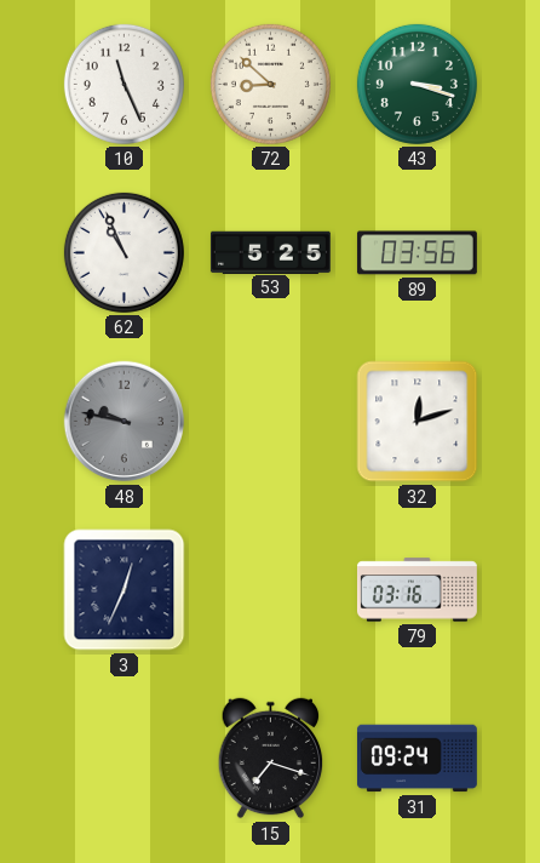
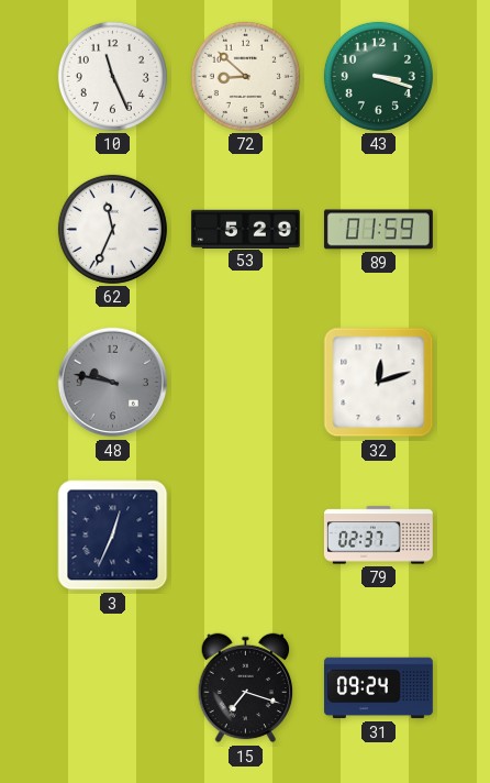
62: 10:56 -> 11:34 (112, 229)
53: 5:25 -> 5:29 (245, 229)
89: 03:56 -> 01:59 (378, 230)
79: 03:16 -> 02:37 (378, 536)
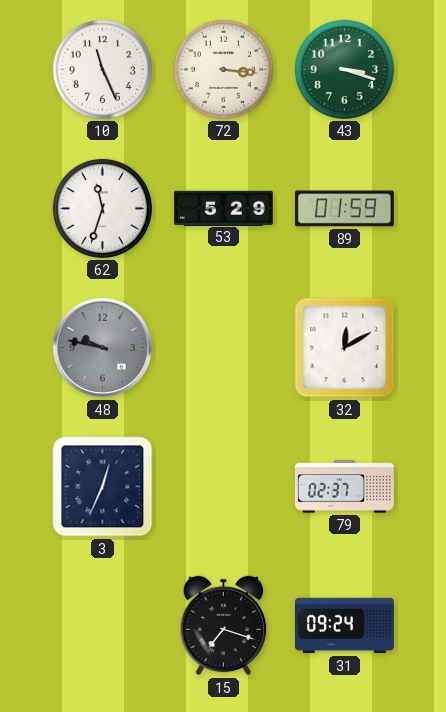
72: 8:52 -> 3:16 (223, 69)
62: 11:34 -> 11:33 (102, 208)
32: 12:12 -> 12:10 (345, 348)
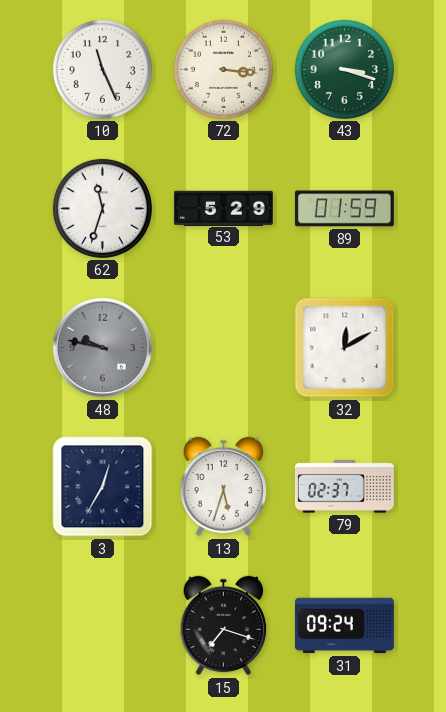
3: 12:34 -> 12:35 (103, 487)
13: none -> 5:33 (224, 487)
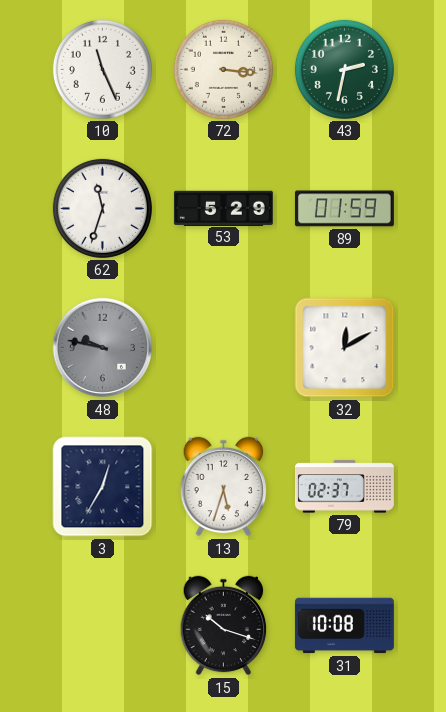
43: 3:18 -> 2:32 (344, 69)
15: 7:18 -> 10:18 (224, 626)
31: 09:24 -> 10:08 (344, 626)
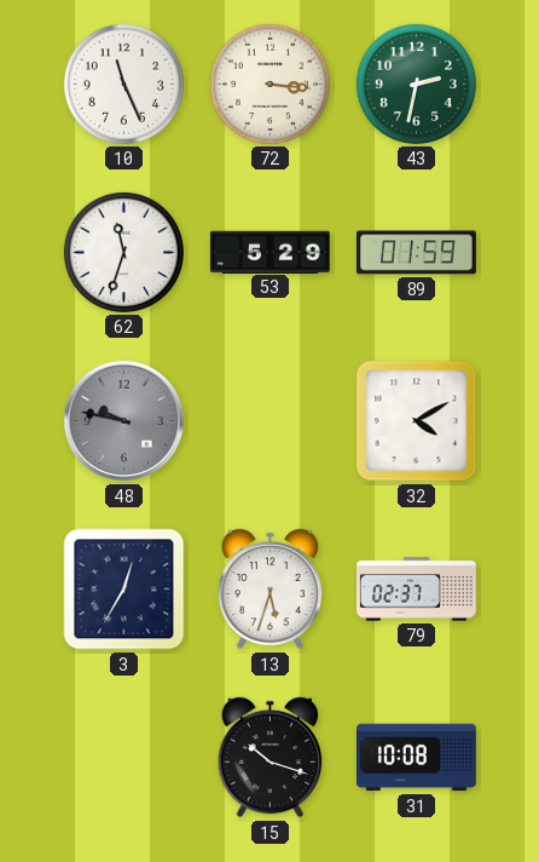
32: 12:10 -> 4:10 (417, 421)
